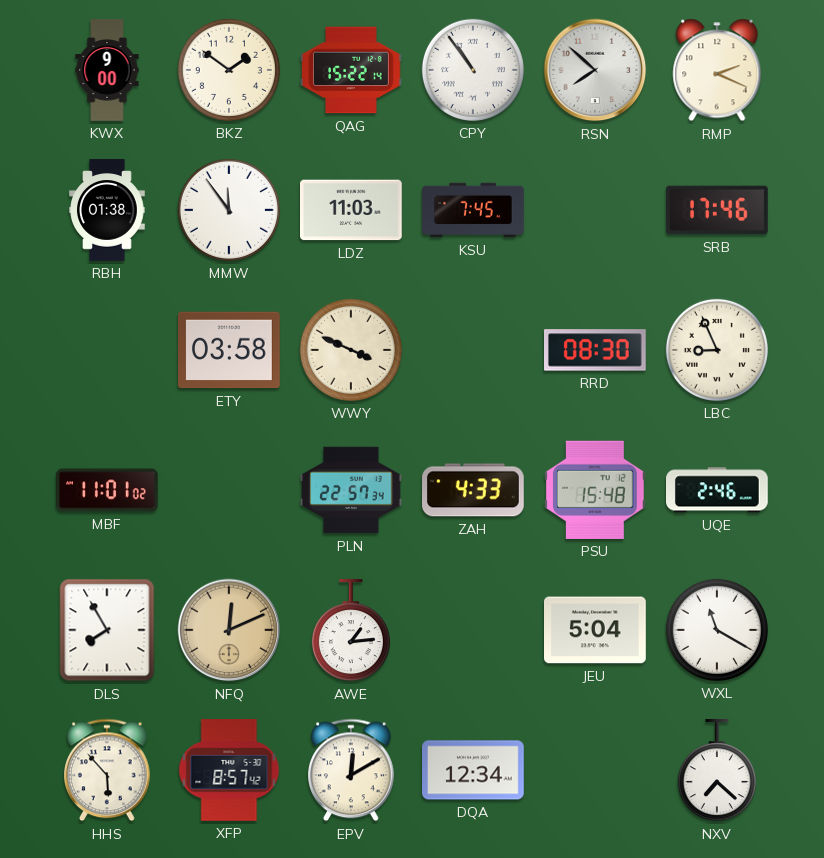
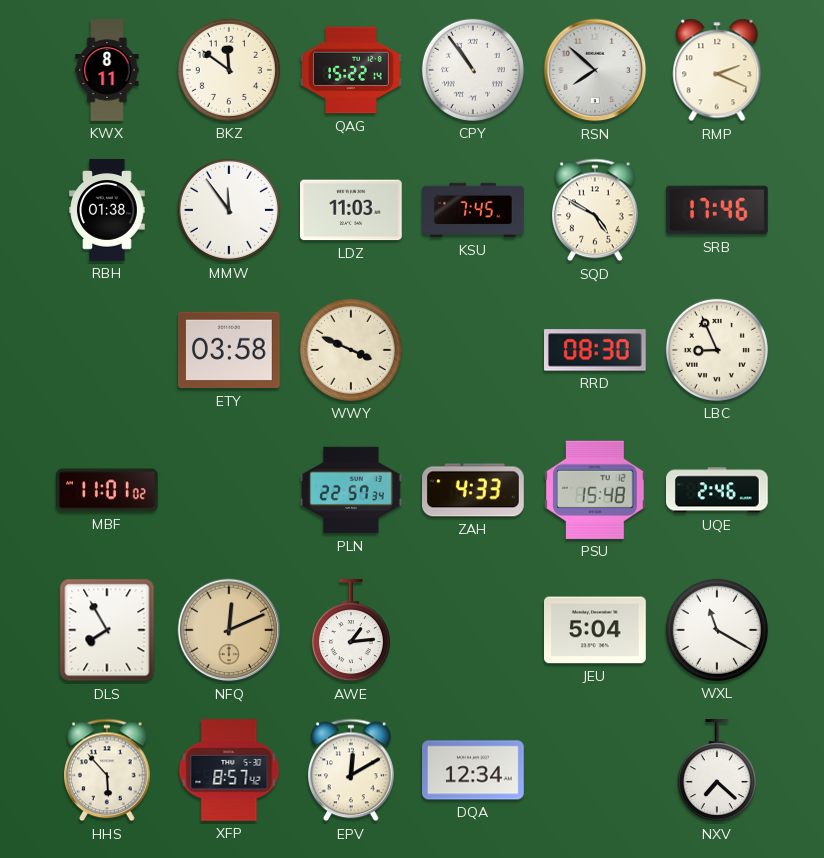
KWX: 9:00 -> 8:11 (107, 70)
BKZ: 1:51 -> 11:51 (229, 70)
SQD: none -> 4:50 (596, 210)
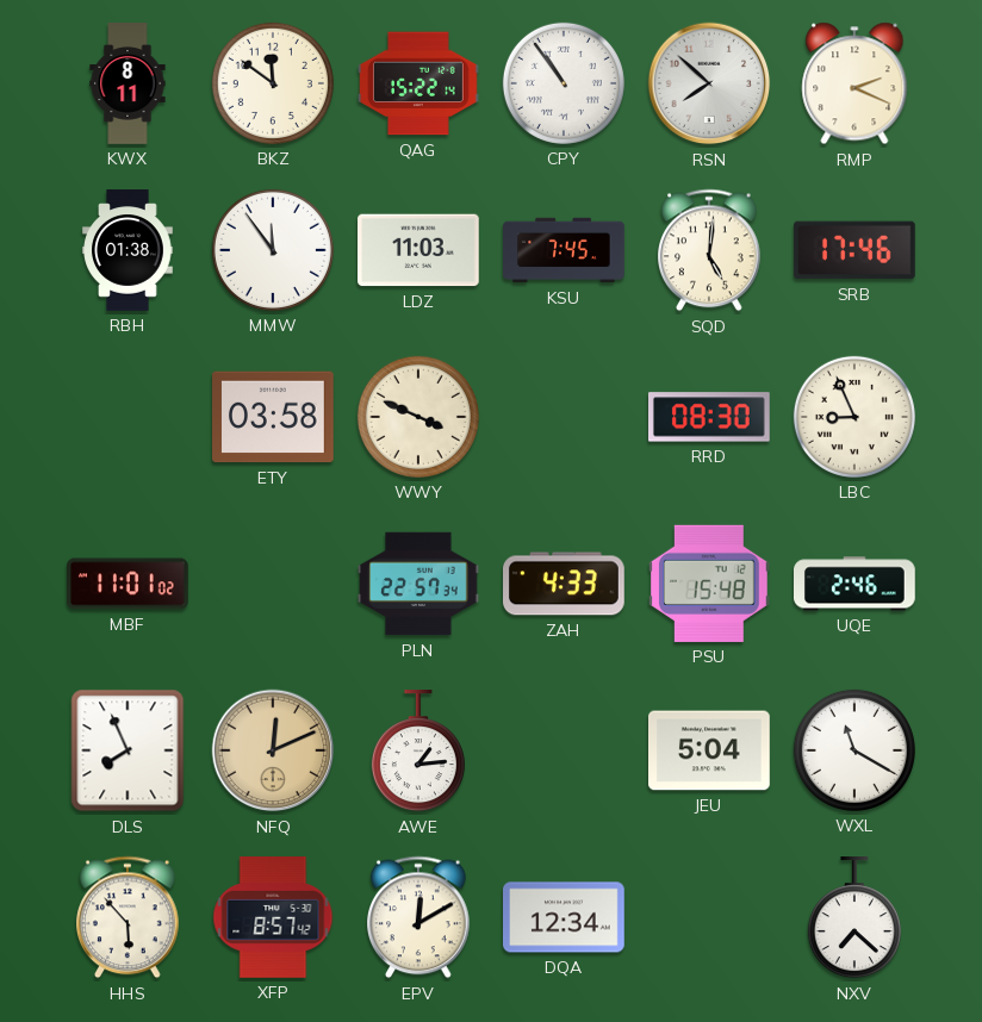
SQD: 4:50 -> 5:01 (710, 250)
DLS: 7:55 -> 7:56 (128, 750)
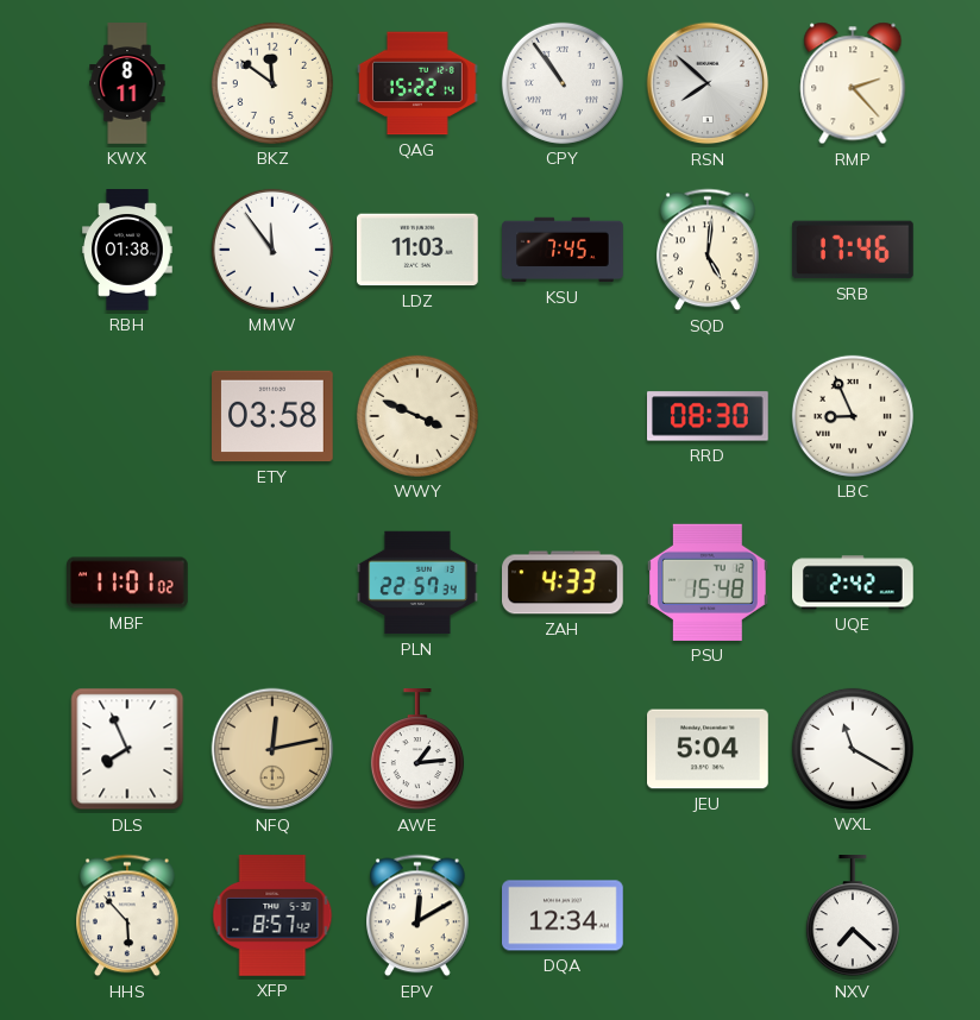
RMP: 2:19 -> 2:23 (853, 83)
UQE: 2:46 -> 2:42 (854, 583)
NFQ: 12:11 -> 12:13 (272, 749)
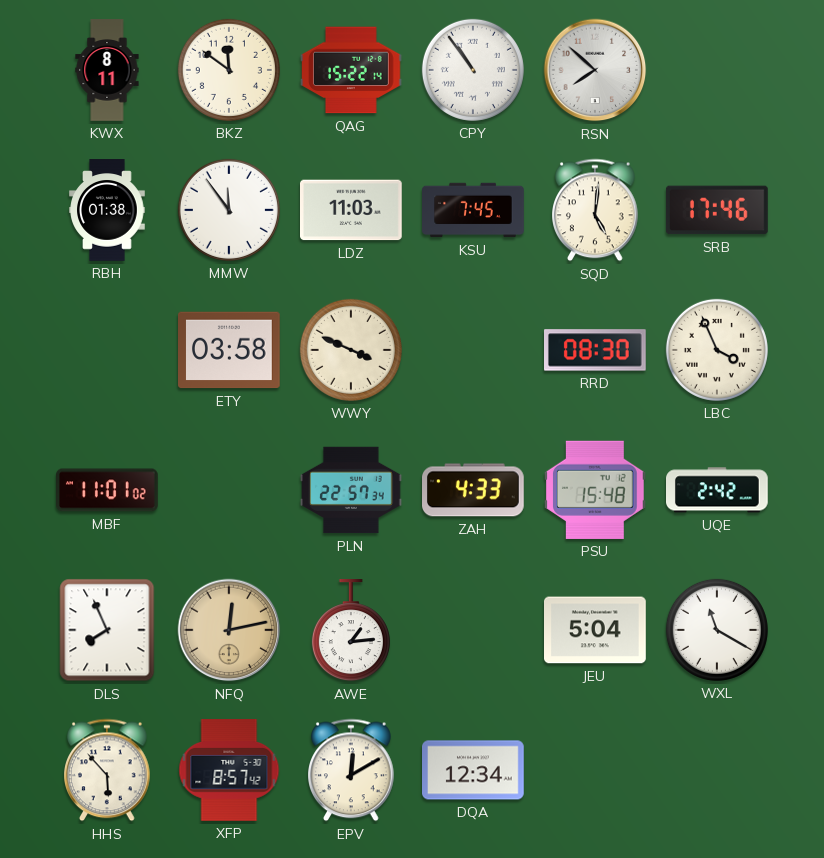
RMP: 2:23 -> none (853, 83)
LBC: 8:56 -> 3:56 (717, 350)
NXV: 7:22 -> none (853, 917)
